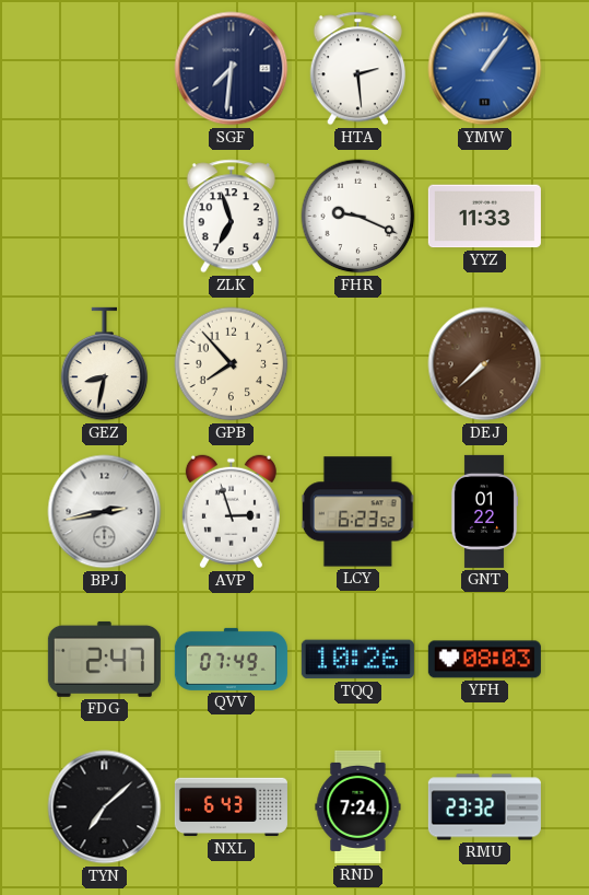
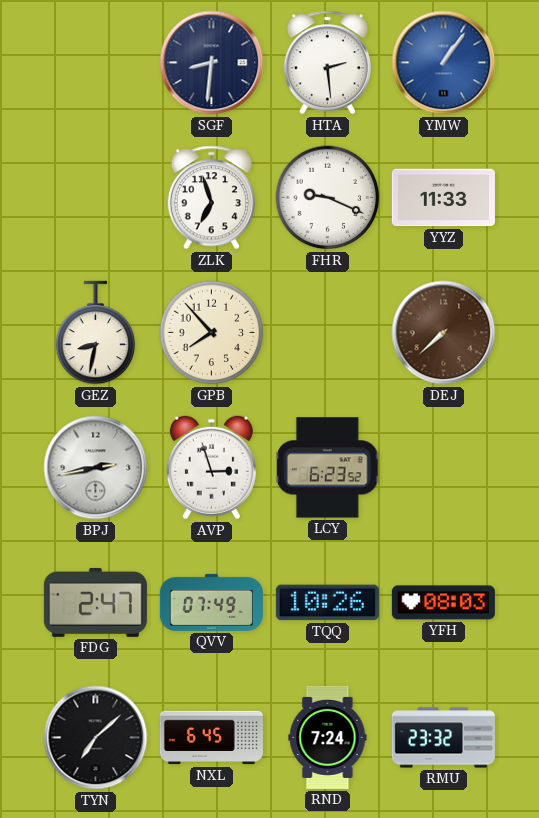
SGF: 7:31 -> 8:31 (212, 63)
GNT: 01:22 -> none (484, 511)
NXL: 6:43 -> 6:45 (211, 738)
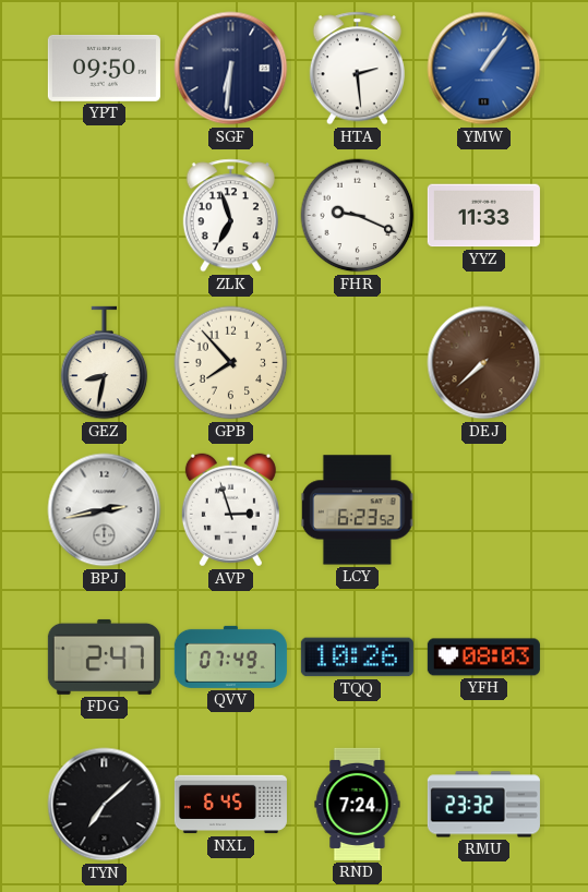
YPT: none -> 09:50 (104, 68)
SGF: 8:31 -> 6:31 (231, 69)
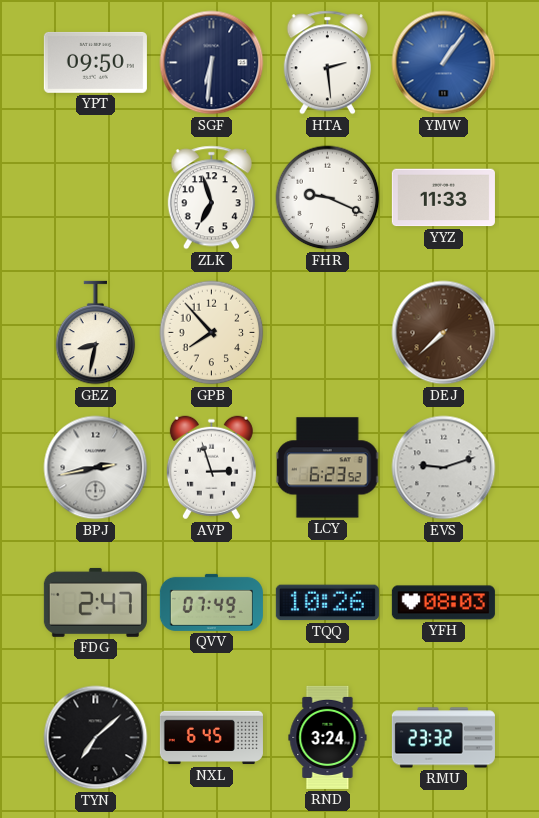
EVS: none -> 9:12 (444, 468)
RND: 7:24 -> 3:24 (328, 737)
